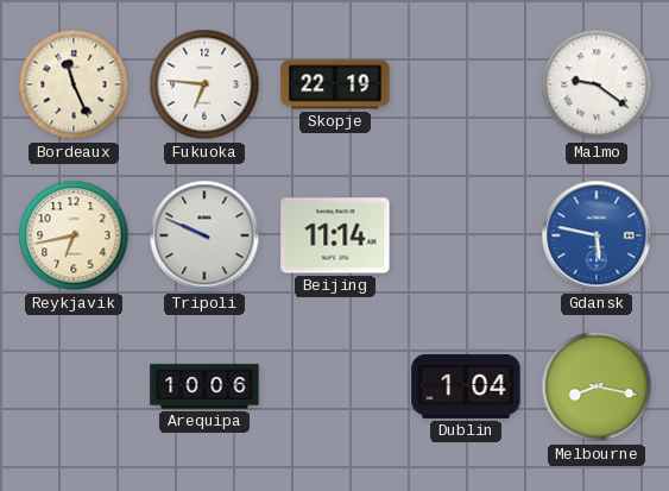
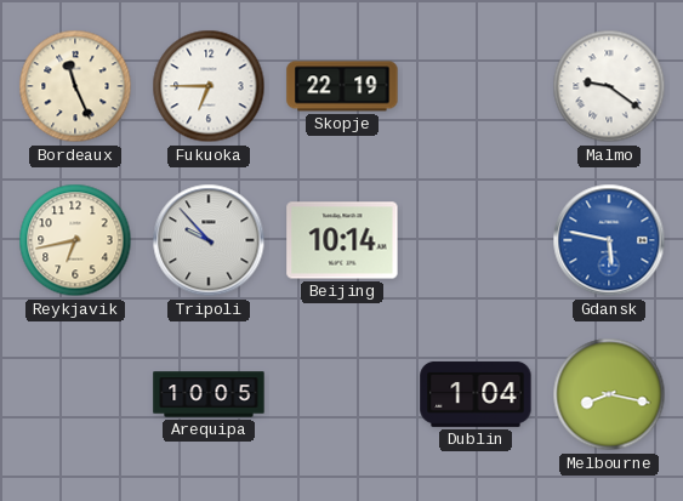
Fukuoka: 6:46 -> 6:45 (209, 86)
Tripoli: 9:49 -> 9:53 (209, 240)
Beijing: 11:14 -> 10:14 (342, 240)
Arequipa: 10:06 -> 10:05 (209, 394)
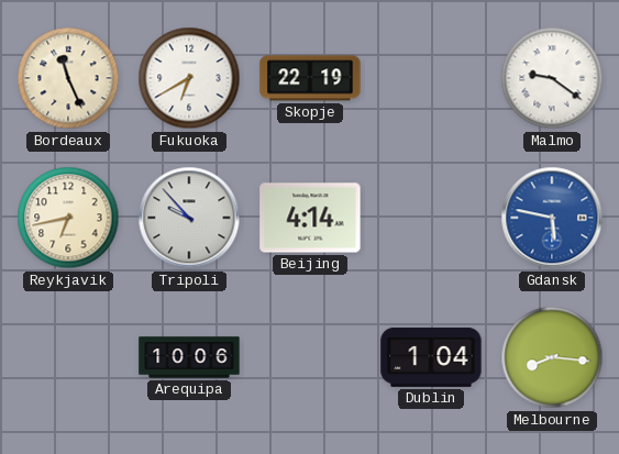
Fukuoka: 6:45 -> 6:40 (189, 78)
Beijing: 10:14 -> 4:14 (310, 218)
Arequipa: 10:05 -> 10:06 (189, 357)
Melbourne: 8:17 -> 8:16 (552, 357)
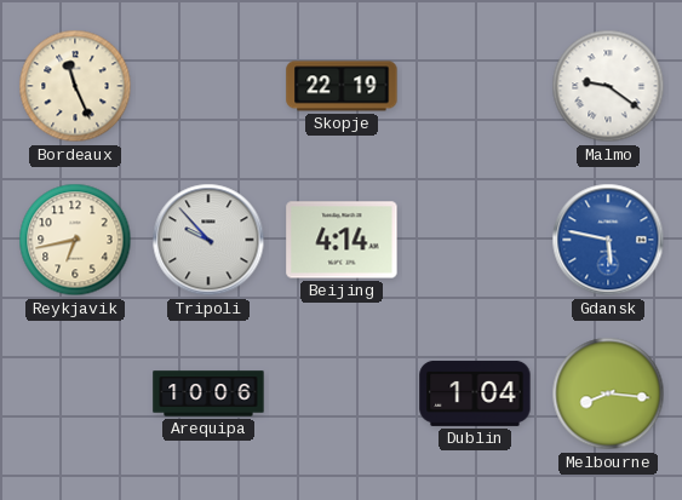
Fukuoka: 6:40 -> none (189, 78)
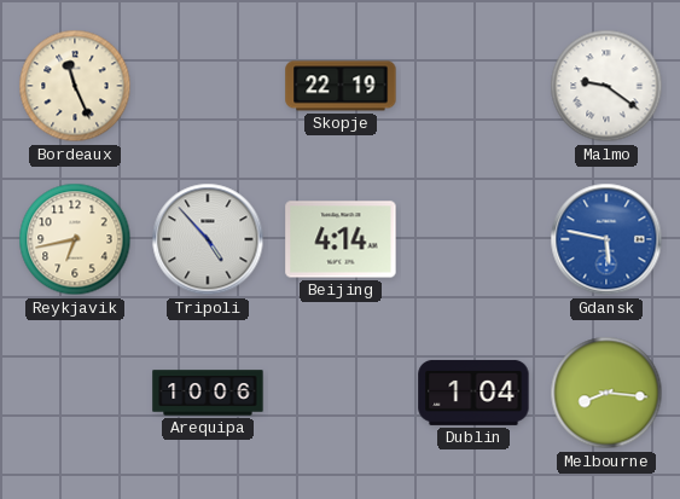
Tripoli: 9:53 -> 4:53 (208, 239)
